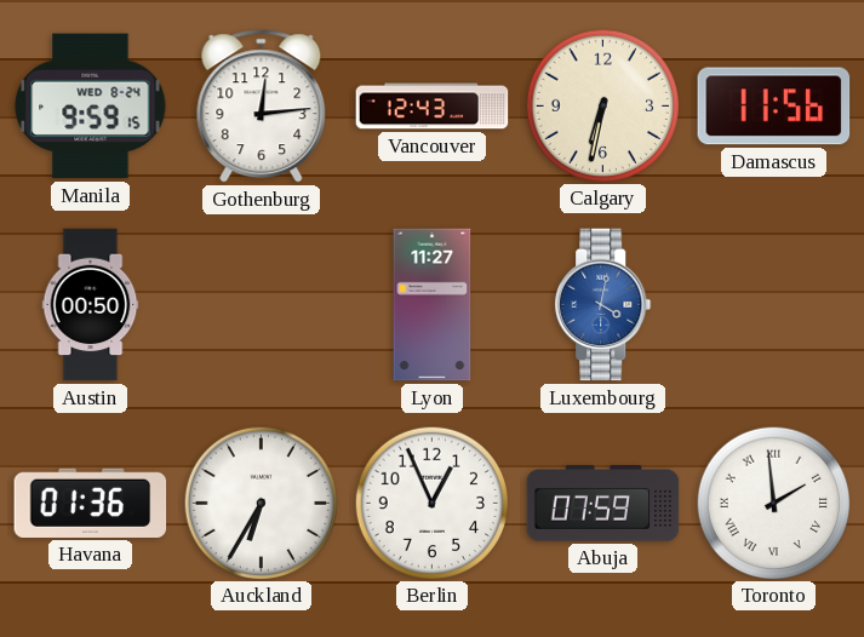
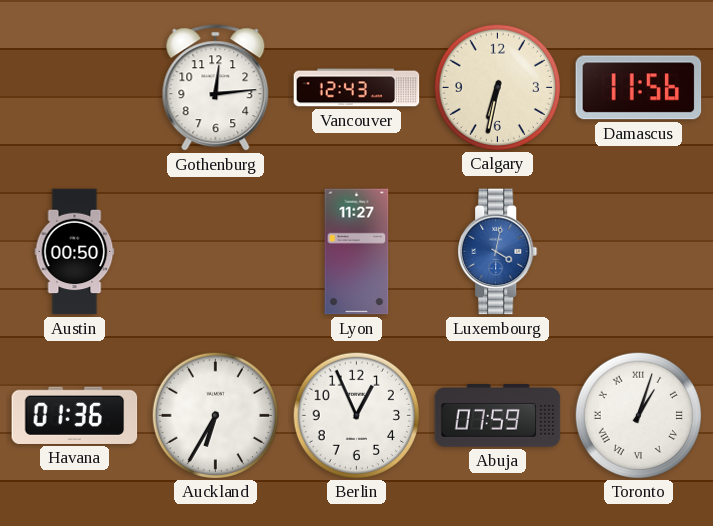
Manila: 9:59 -> none (91, 107)
Toronto: 1:59 -> 1:03 (638, 415)
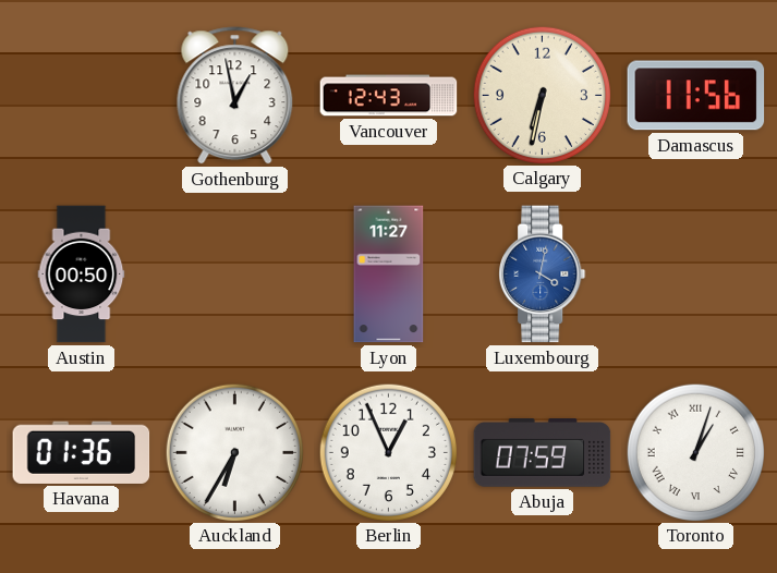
Gothenburg: 12:14 -> 12:58 (235, 96)
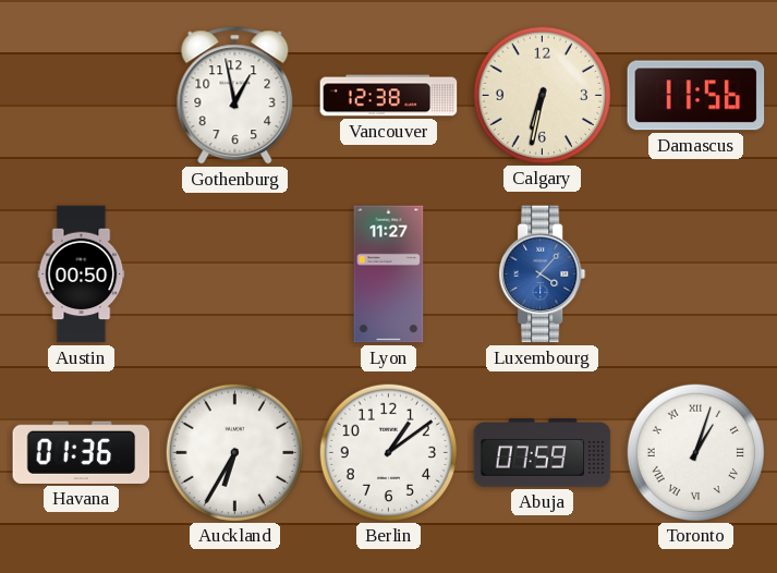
Vancouver: 12:43 -> 12:38 (389, 96)
Luxembourg: 4:02 -> 4:07 (543, 275)
Berlin: 12:56 -> 1:09 (388, 452)
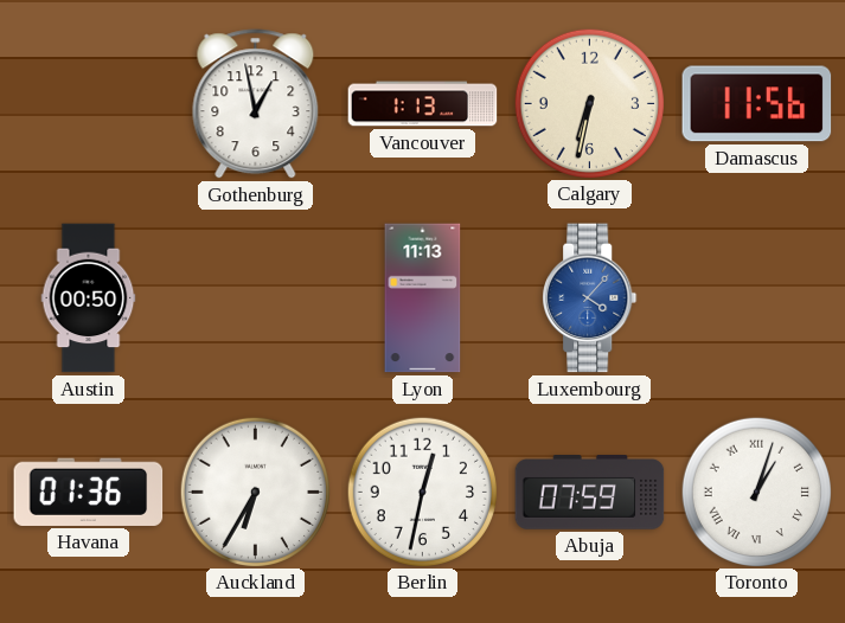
Vancouver: 12:38 -> 1:13 (423, 104)
Lyon: 11:27 -> 11:13 (423, 298)
Berlin: 1:09 -> 12:32 (422, 492)
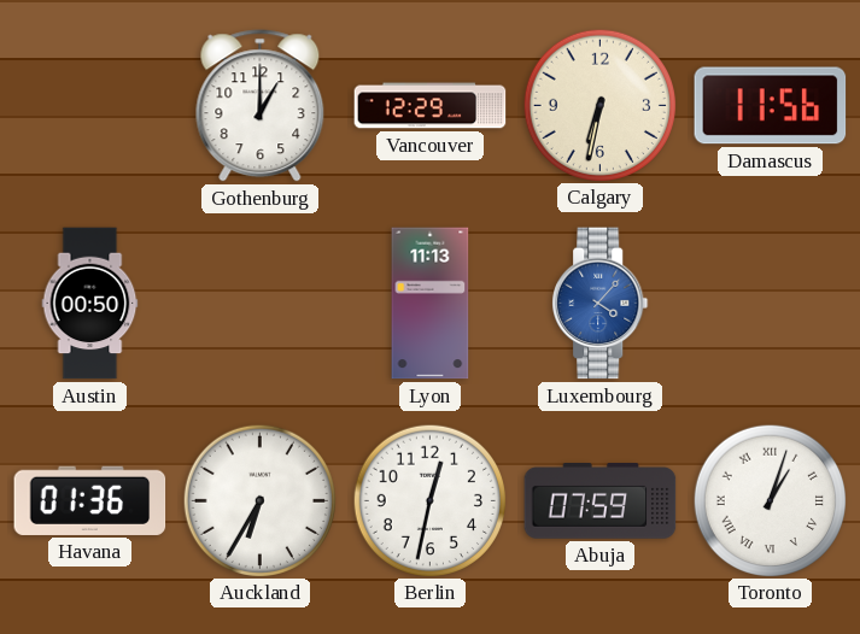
Gothenburg: 12:58 -> 1:00 (261, 106)
Vancouver: 1:13 -> 12:29 (431, 106)
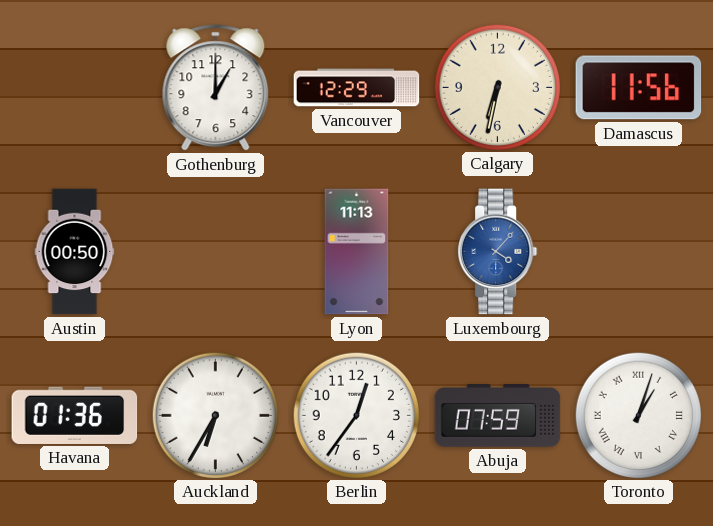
Berlin: 12:32 -> 12:36 (356, 415)
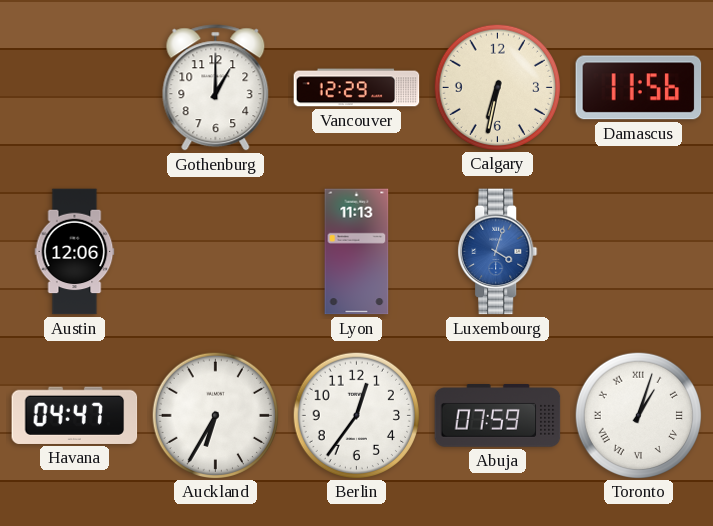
Austin: 00:50 -> 12:06 (75, 252)
Luxembourg: 4:07 -> 4:03 (498, 252)
Havana: 01:36 -> 04:47 (75, 415)
